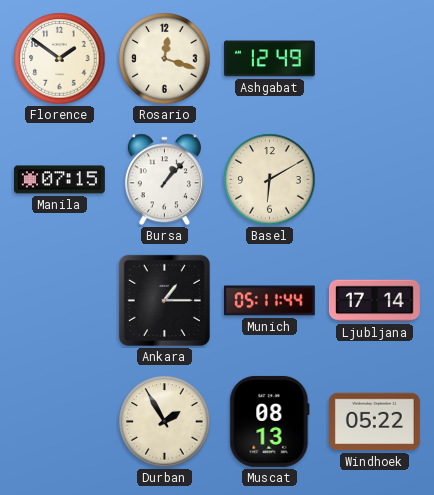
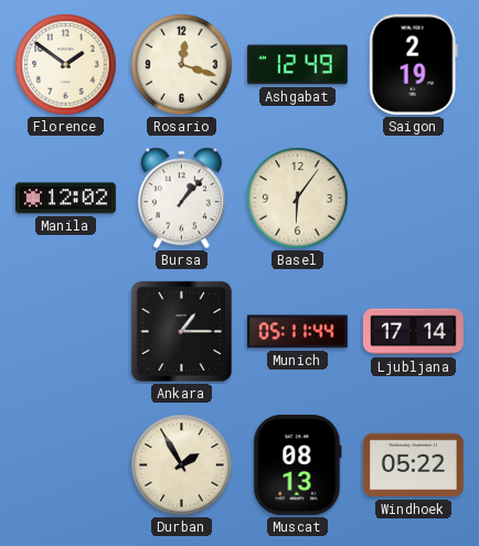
Saigon: none -> 2:19 (413, 64)
Manila: 07:15 -> 12:02 (65, 199)
Basel: 6:10 -> 6:06 (298, 199)
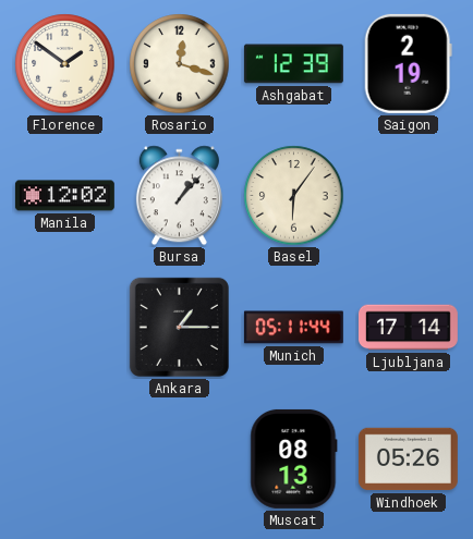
Ashgabat: 12:49 -> 12:39 (293, 64)
Durban: 1:55 -> none (182, 465)
Windhoek: 05:22 -> 05:26 (408, 460)
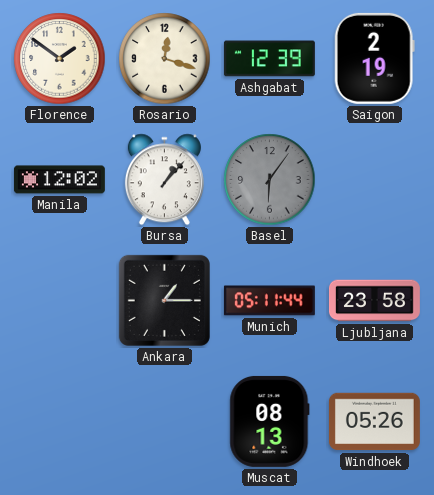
Basel dial: cream -> grey (270, 180)
Ljubljana: 17:14 -> 23:58 (374, 301)
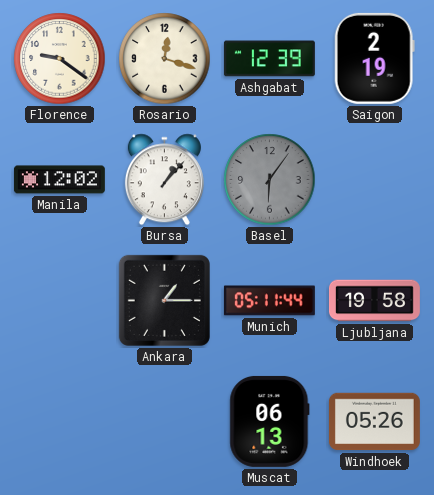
Florence: 1:51 -> 9:21 (60, 59)
Ljubljana: 23:58 -> 19:58 (374, 301)
Muscat: 08:13 -> 06:13 (270, 421)
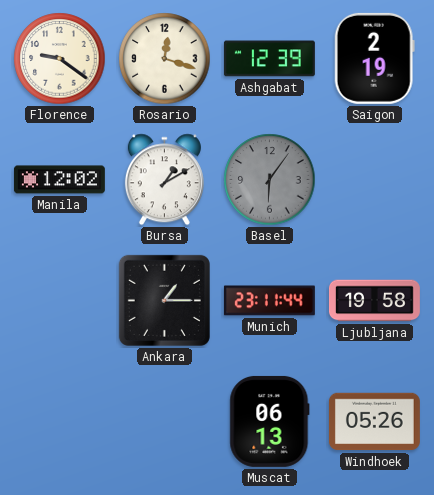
Bursa: 1:07 -> 1:10 (164, 180)
Munich: 05:11 -> 23:11 (269, 301)
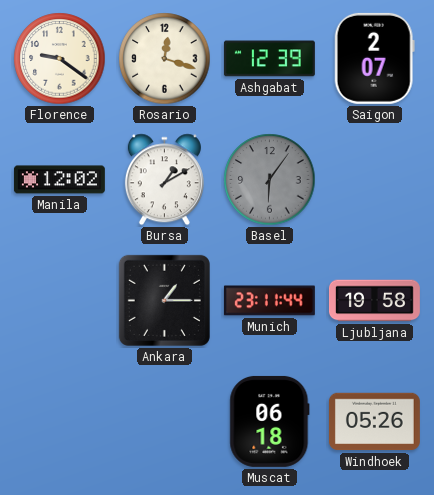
Saigon: 2:19 -> 2:07 (374, 58)
Muscat: 06:13 -> 06:18 (270, 421)
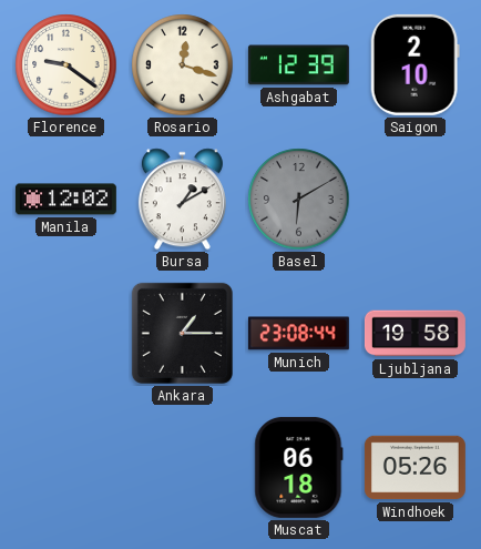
Saigon: 2:07 -> 2:10 (415, 64)
Basel: 6:06 -> 6:10 (299, 200)
Munich: 23:11 -> 23:08 (298, 334)
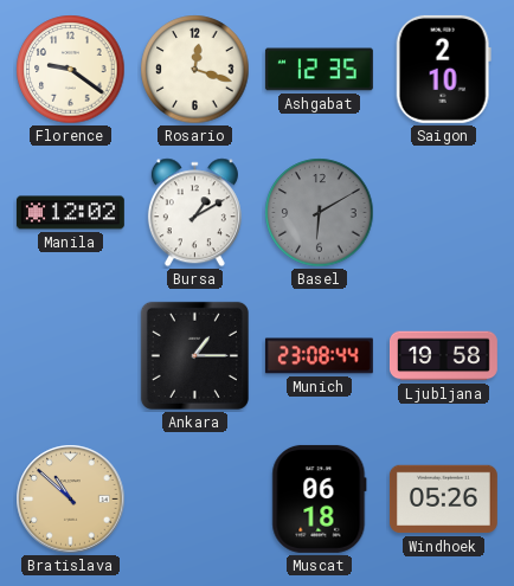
Ashgabat: 12:39 -> 12:35 (319, 70)
Bratislava: none -> 10:52 (71, 500)
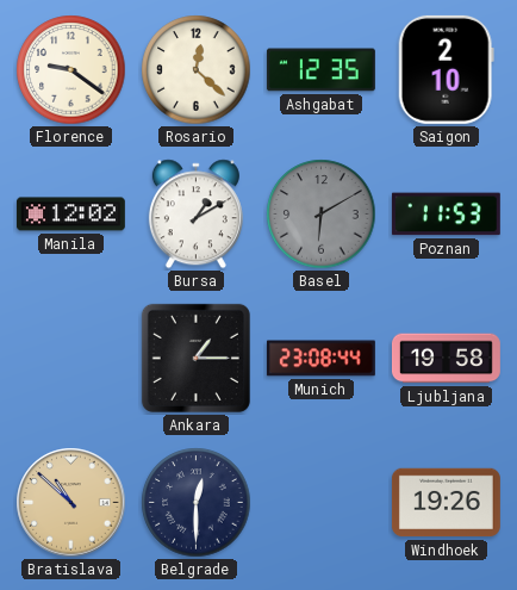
Rosario: 12:18 -> 12:22 (197, 70)
Poznan: none -> 11:53 (446, 215)
Belgrade: none -> 12:30 (197, 503)
Muscat: 06:18 -> none (320, 498)
Windhoek: 05:26 -> 19:26 (446, 503)
